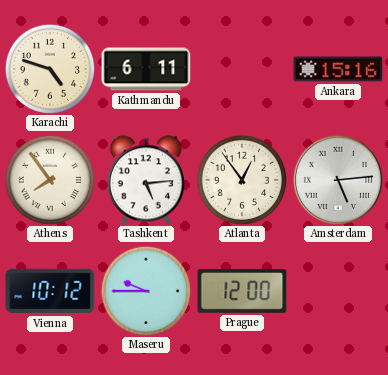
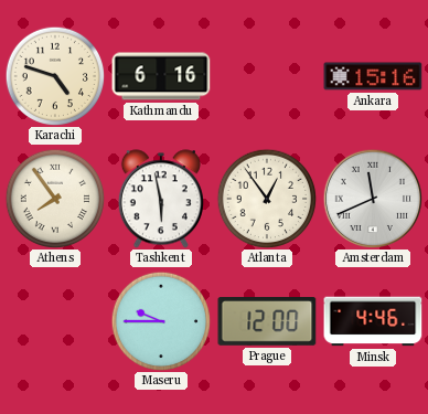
Kathmandu: 6:11 -> 6:16 (161, 76)
Tashkent: 5:14 -> 5:58 (161, 199)
Amsterdam: 5:14 -> 11:41 (373, 198)
Vienna: 10:12 -> none (50, 291)
Minsk: none -> 4:46 (373, 321)
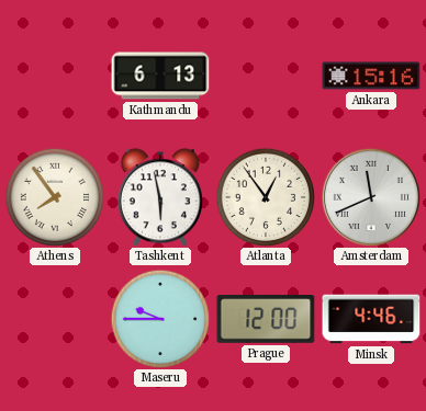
Karachi: 4:48 -> none (55, 76)
Kathmandu: 6:16 -> 6:13 (160, 76)
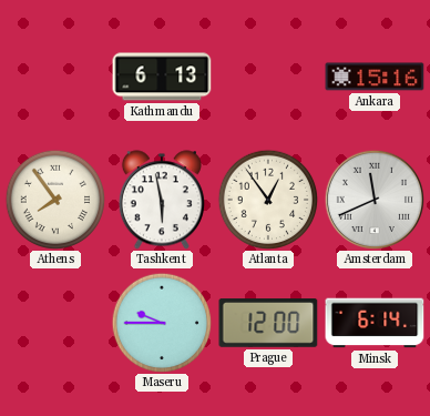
Minsk: 4:46 -> 6:14 (375, 323)
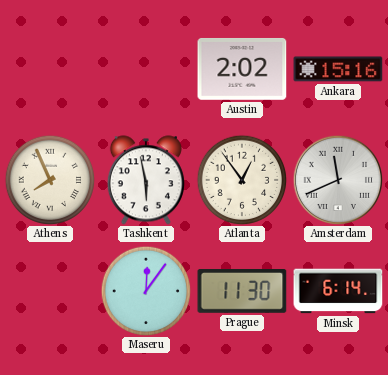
Kathmandu: 6:13 -> none (162, 77)
Austin: none -> 2:02 (242, 69)
Athens: 7:54 -> 7:56 (50, 180)
Maseru: 9:45 -> 12:06 (146, 291)
Prague: 12:00 -> 11:30 (242, 292)
